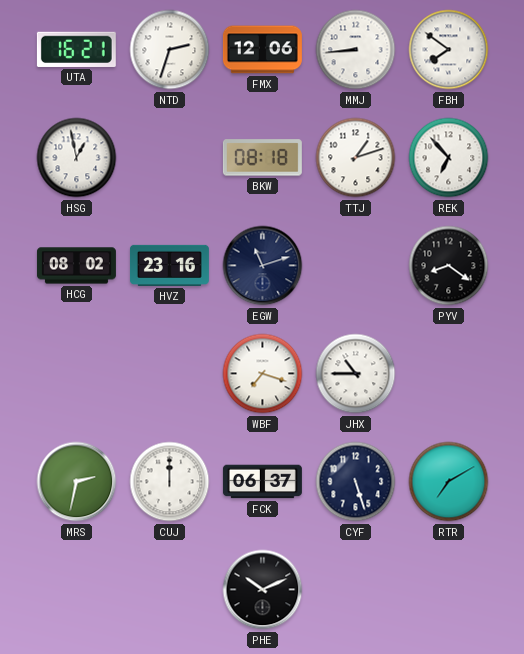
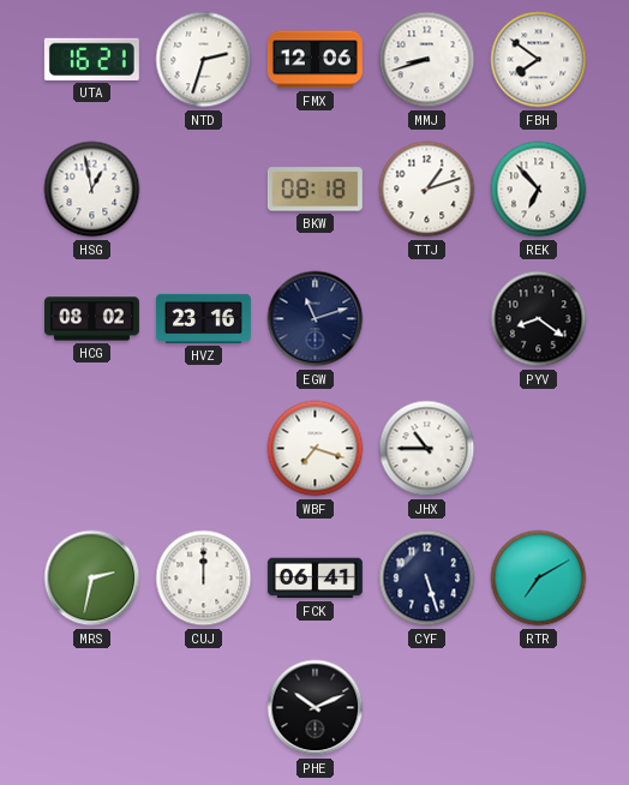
MMJ: 8:44 -> 8:42 (427, 60)
FCK: 06:37 -> 06:41 (314, 579)
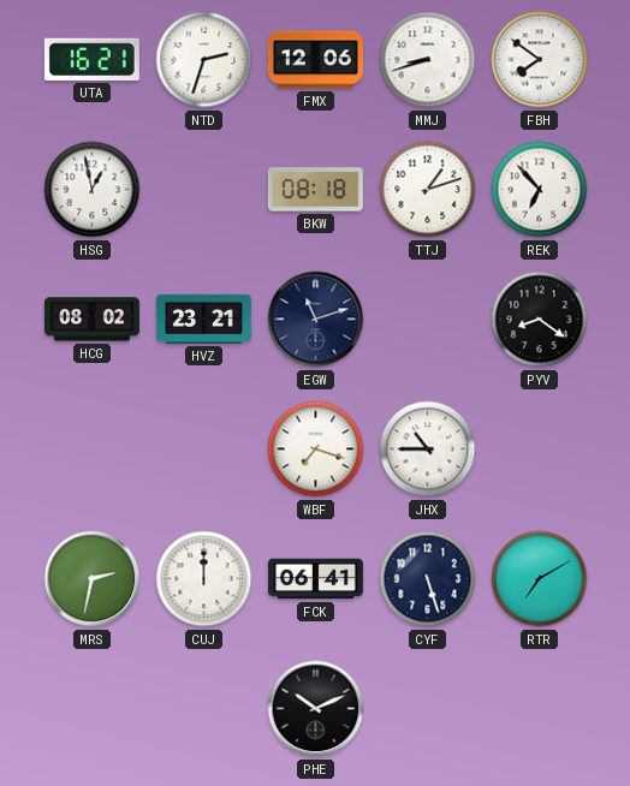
HVZ: 23:16 -> 23:21 (203, 318)
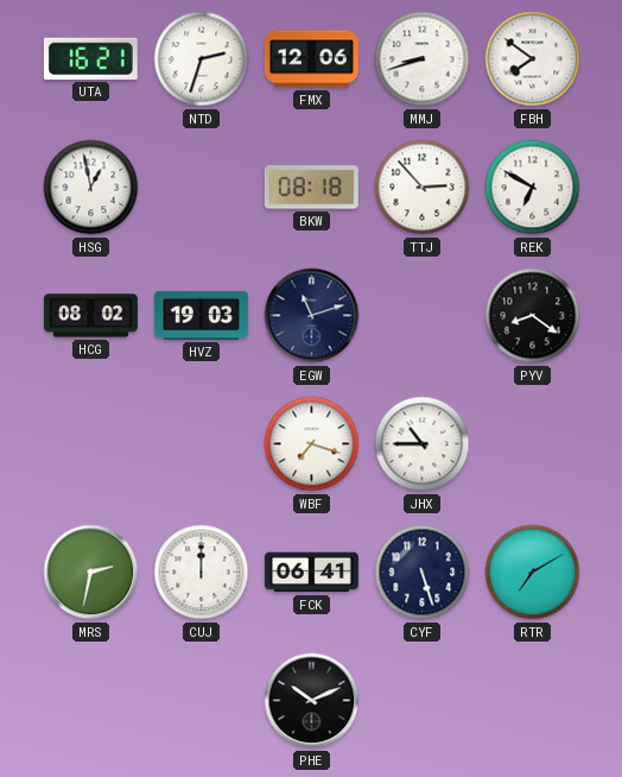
TTJ: 1:12 -> 2:53 (423, 188)
REK: 6:53 -> 6:50 (533, 188)
HVZ: 23:21 -> 19:03 (201, 315)
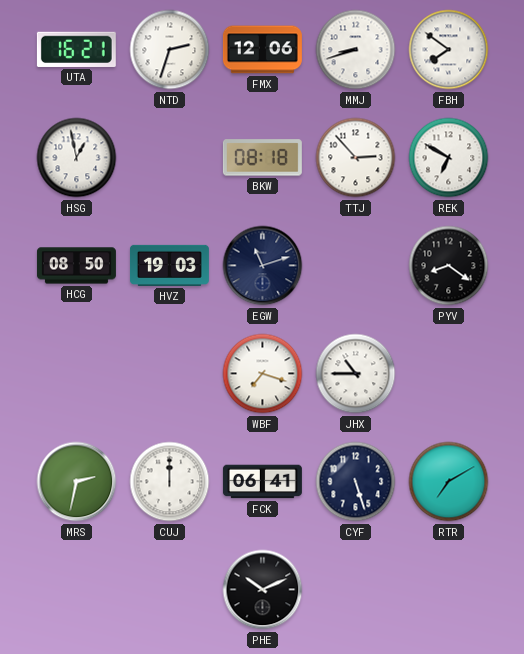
HCG: 08:02 -> 08:50 (76, 266)
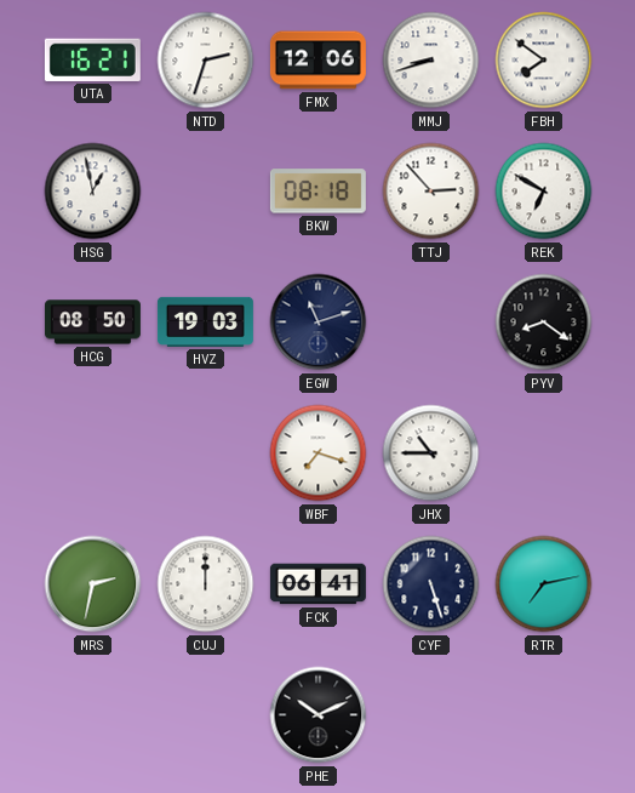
RTR: 7:10 -> 7:13 (544, 584)
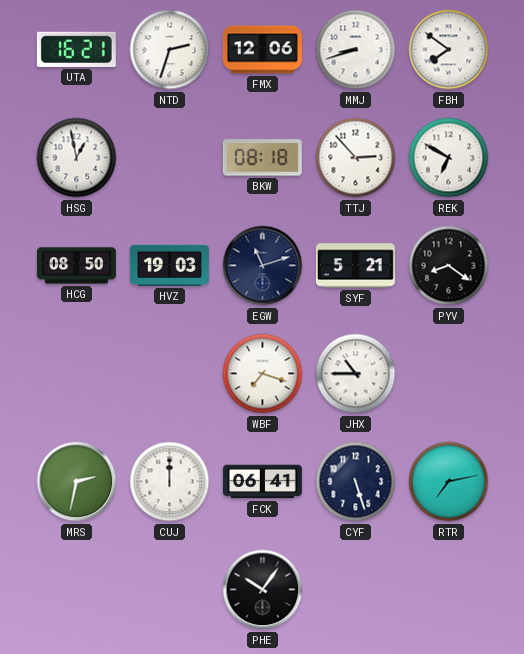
SYF: none -> 5:21 (355, 266)
PHE: 10:11 -> 10:06 (263, 590)
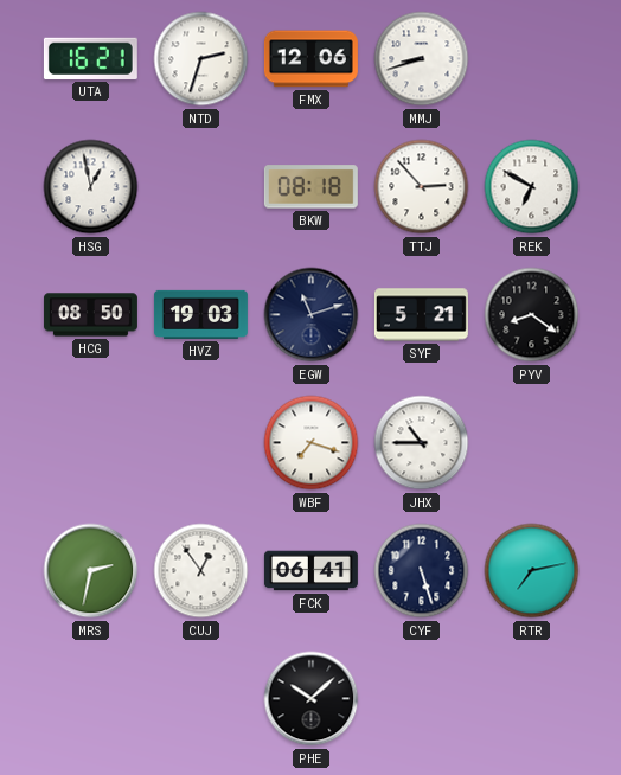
FBH: 7:51 -> none (449, 50)
CUJ: 12:00 -> 12:54 (201, 571)
PHE: 10:06 -> 10:08 (312, 699)
